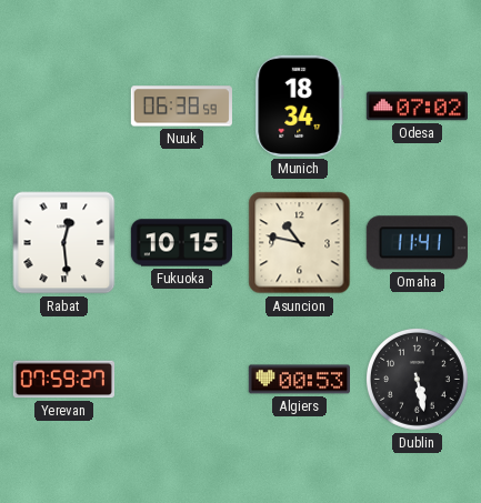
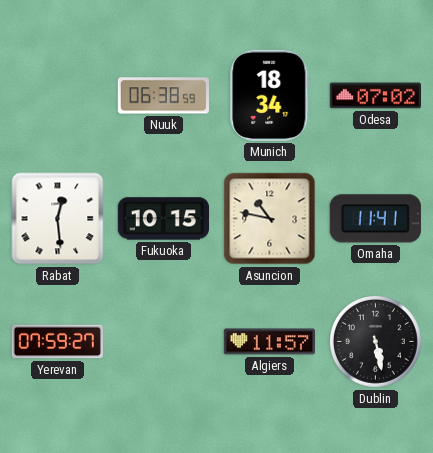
Algiers: 00:53 -> 11:57 (269, 342)
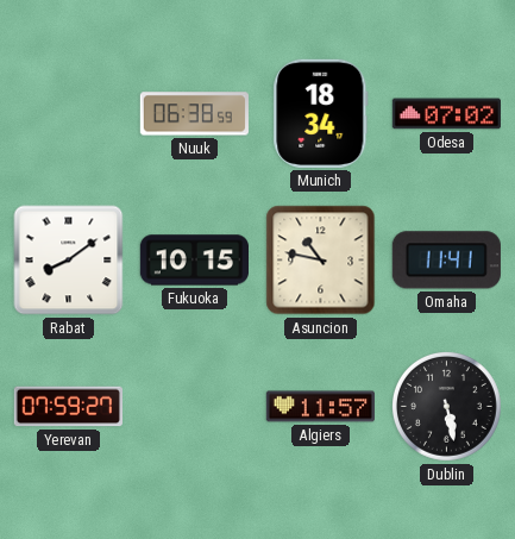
Rabat: 12:29 -> 8:09 (69, 261)
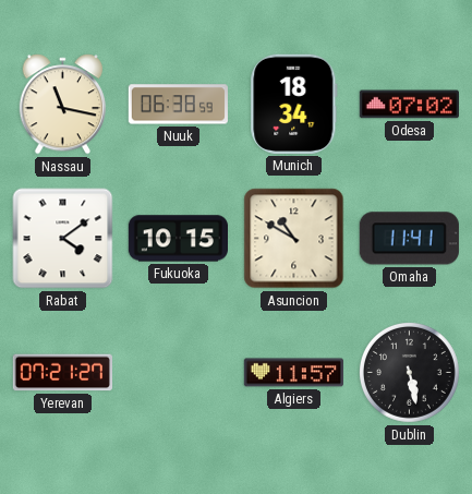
Nassau: none -> 11:17 (63, 105)
Rabat: 8:09 -> 4:09 (63, 239)
Asuncion: 10:47 -> 10:50 (294, 239)
Yerevan: 07:59 -> 07:21 (62, 373)
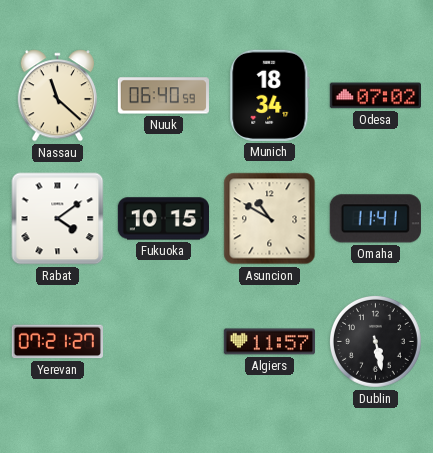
Nassau: 11:17 -> 11:22 (58, 96)
Nuuk: 06:38 -> 06:40 (163, 96)
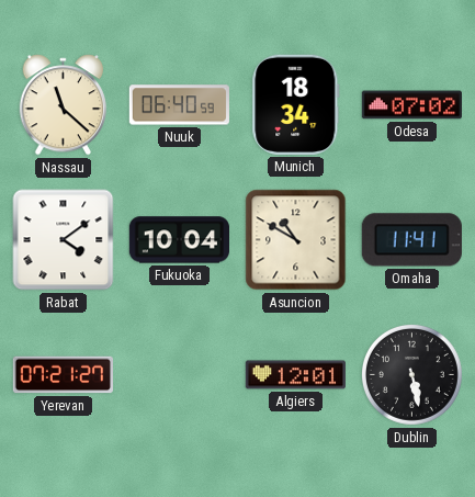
Fukuoka: 10:15 -> 10:04 (179, 240)
Algiers: 11:57 -> 12:01 (295, 375)
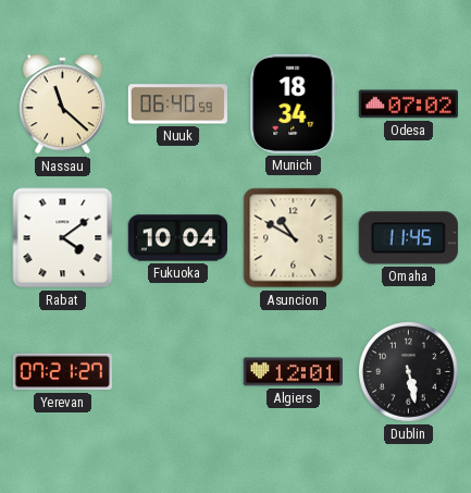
Omaha: 11:41 -> 11:45 (408, 238)
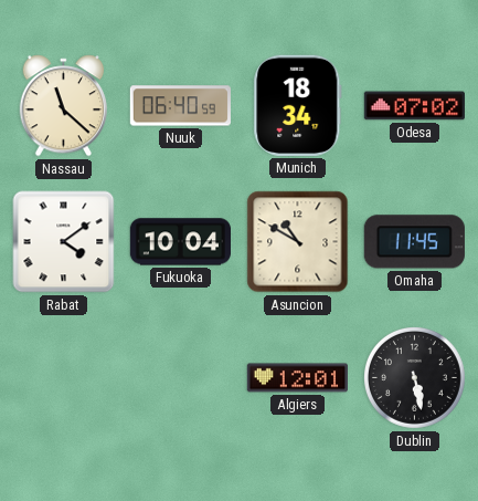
Yerevan: 07:21 -> none (62, 372)
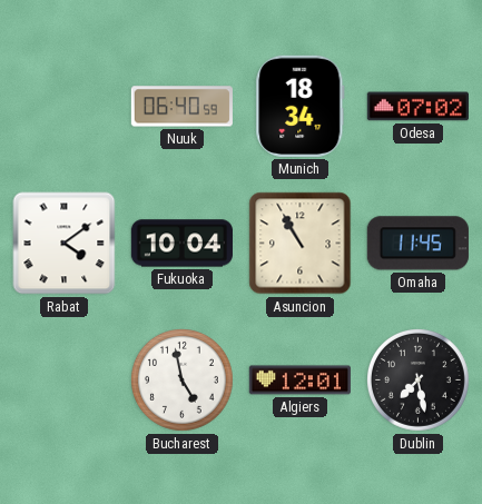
Nassau: 11:22 -> none (64, 106)
Asuncion: 10:50 -> 10:55 (301, 244)
Bucharest: none -> 4:58 (181, 379)
Dublin: 5:28 -> 7:28 (417, 379)
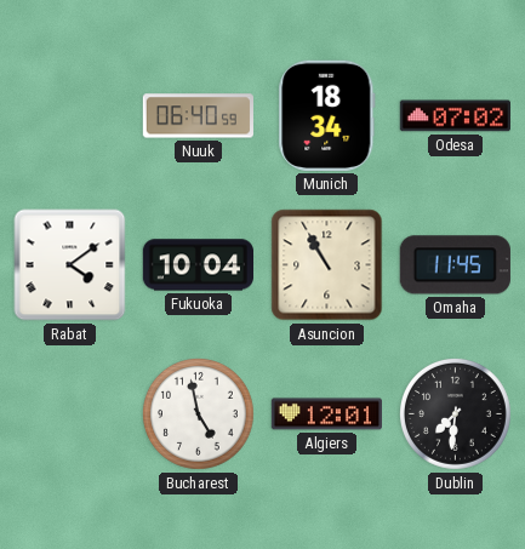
Dublin: 7:28 -> 7:31 (455, 413)
